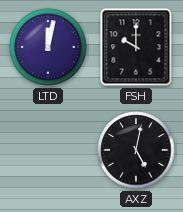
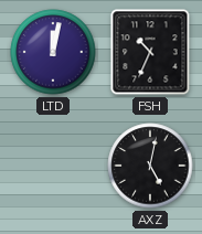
FSH: 10:00 -> 10:34 (150, 52)
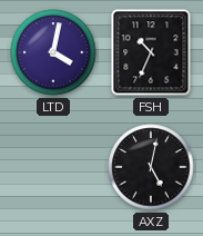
LTD: 12:02 -> 4:02 (53, 52)
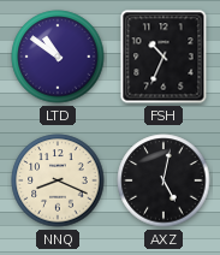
LTD: 4:02 -> 10:51 (58, 57)
NNQ: none -> 8:19 (58, 180)
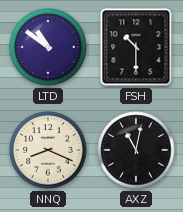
FSH: 10:34 -> 10:30 (136, 47)
AXZ: 5:02 -> 11:02 (136, 150)
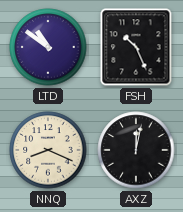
FSH: 10:30 -> 10:26 (136, 47)
AXZ: 11:02 -> 12:02 (136, 150)
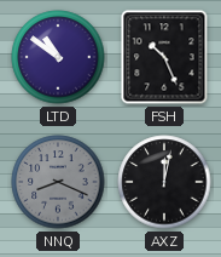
NNQ dial: cream -> grey (58, 182)
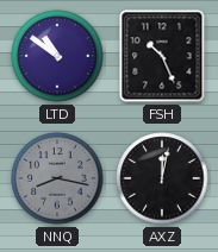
NNQ: 8:19 -> 8:17 (57, 178)
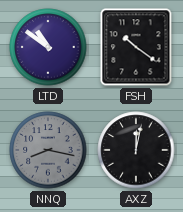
FSH: 10:26 -> 10:21 (136, 47)
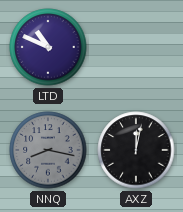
LTD: 10:51 -> 10:49 (48, 47)
FSH: 10:21 -> none (136, 47)
